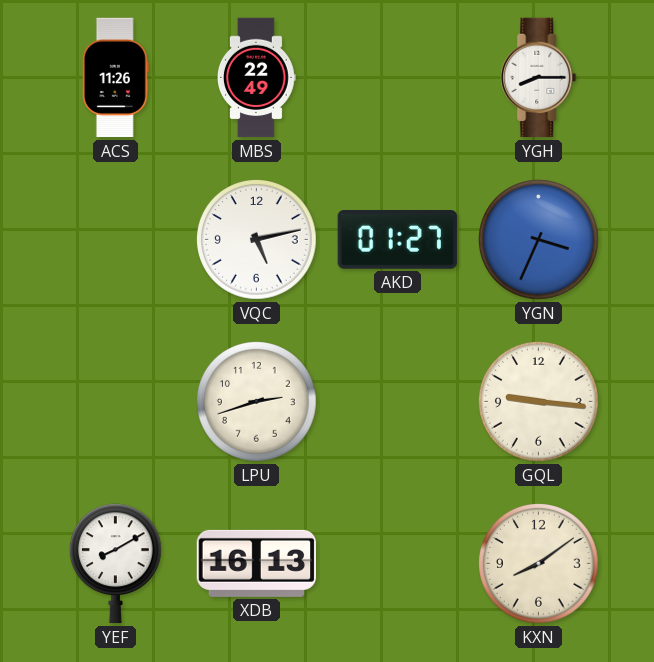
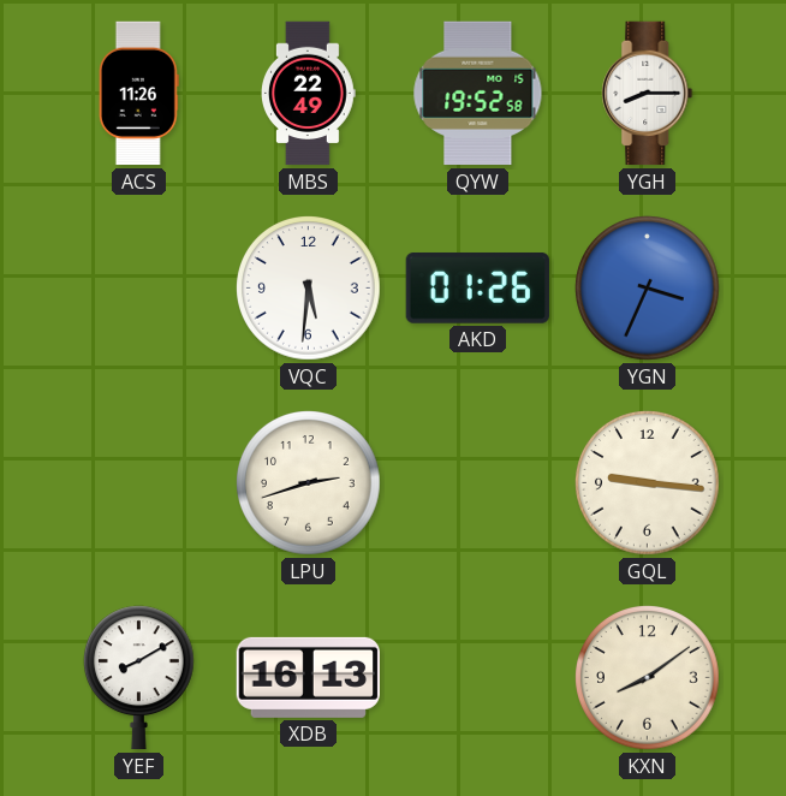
QYW: none -> 19:52 (478, 94)
VQC: 5:13 -> 5:31 (309, 289)
AKD: 01:27 -> 01:26 (477, 289)
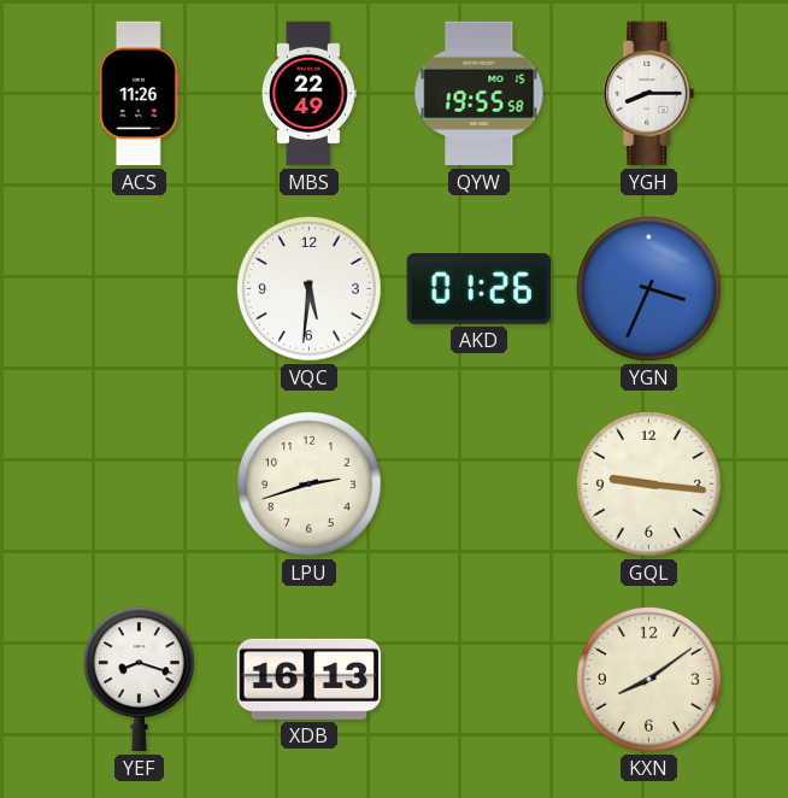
QYW: 19:52 -> 19:55 (480, 94)
YEF: 8:10 -> 8:18 (139, 680)
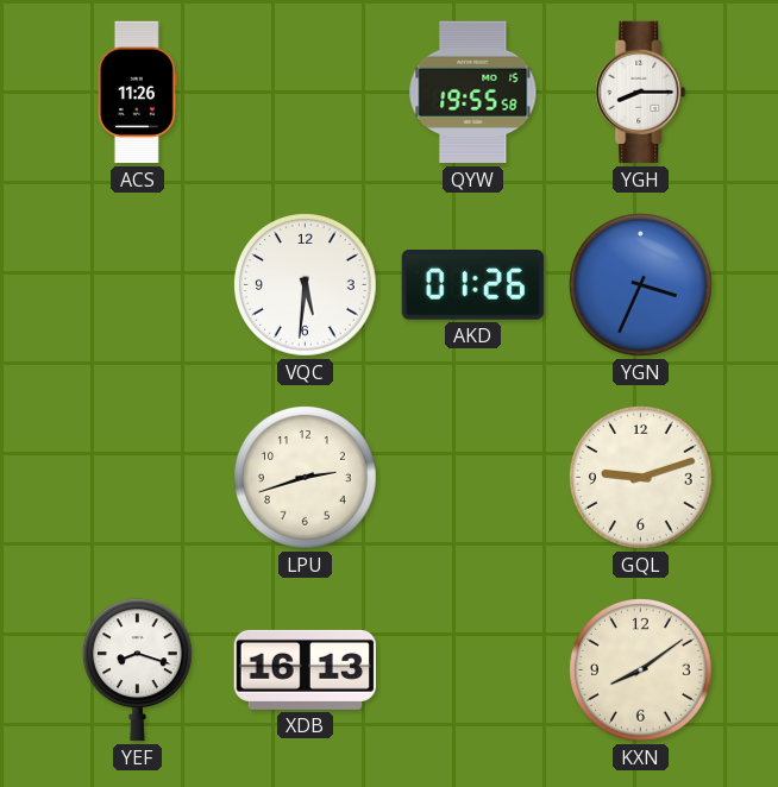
MBS: 22:49 -> none (310, 94)
GQL: 9:16 -> 9:12 (641, 478)
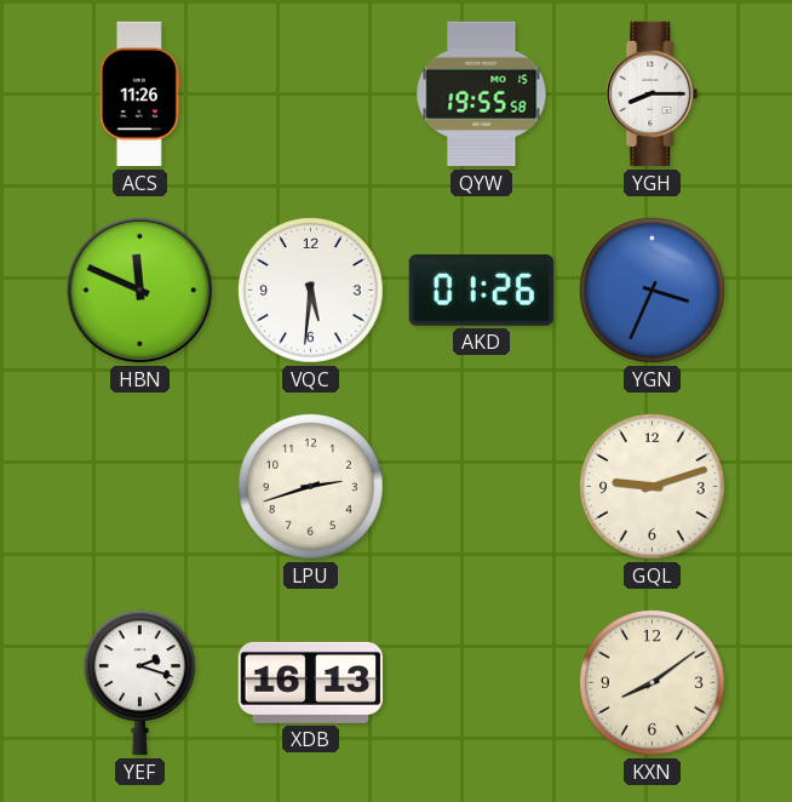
HBN: none -> 11:49 (140, 291)
YEF: 8:18 -> 2:18 (139, 683)
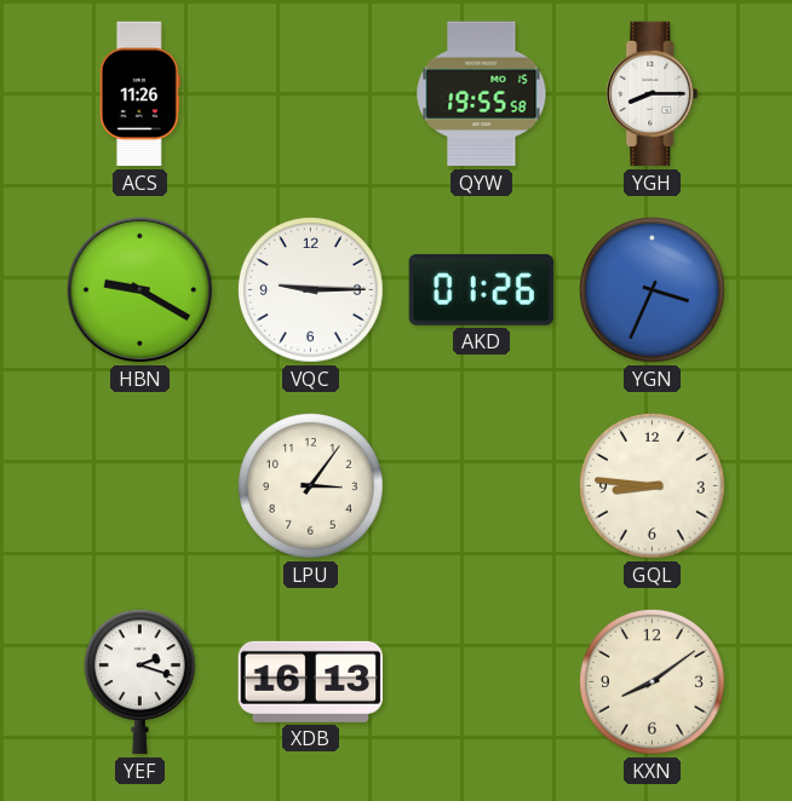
HBN: 11:49 -> 9:20 (140, 290)
VQC: 5:31 -> 9:15 (311, 290)
LPU: 2:42 -> 3:06 (311, 486)
GQL: 9:12 -> 8:46 (653, 486)
